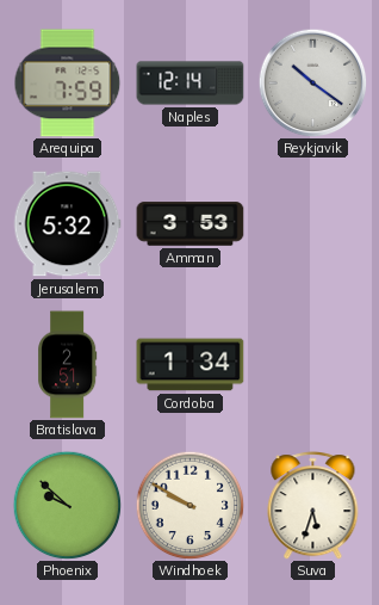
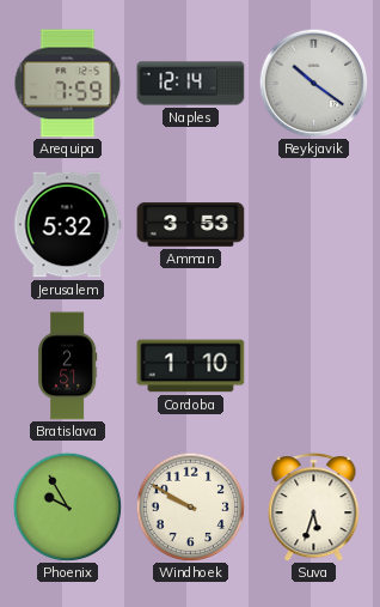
Cordoba: 1:34 -> 1:10 (191, 366)
Phoenix: 9:52 -> 9:55 (67, 506)
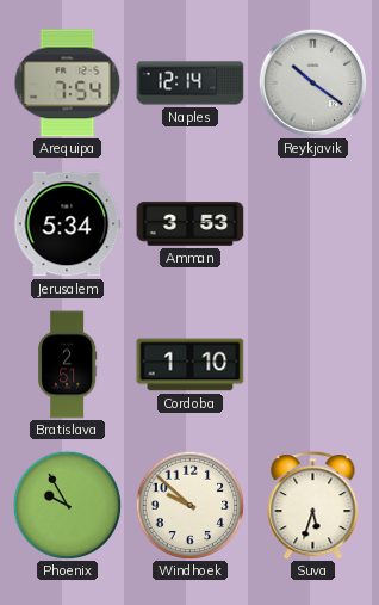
Arequipa: 7:59 -> 7:54 (68, 84)
Jerusalem: 5:32 -> 5:34 (67, 224)
Windhoek: 9:50 -> 9:52 (189, 505)
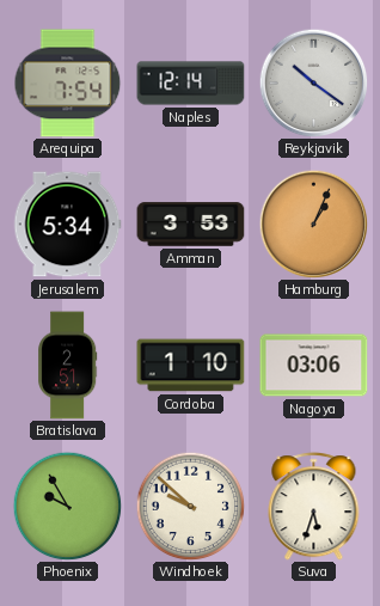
Hamburg: none -> 1:04 (313, 224)
Nagoya: none -> 03:06 (314, 366)
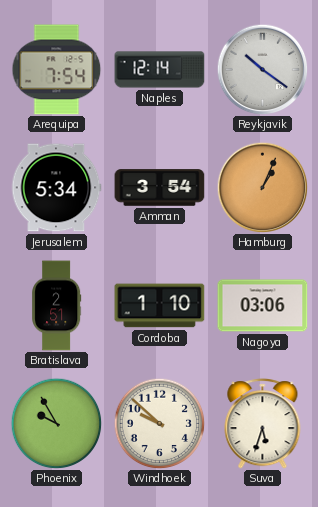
Amman: 3:53 -> 3:54 (160, 188)
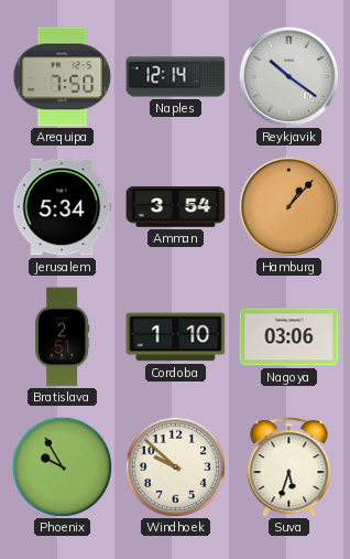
Arequipa: 7:54 -> 7:50 (63, 77)
Hamburg: 1:04 -> 1:07 (288, 206)
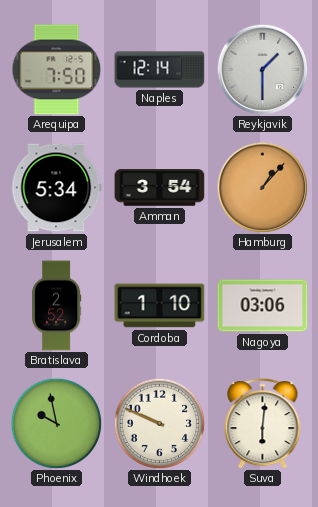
Reykjavik: 10:21 -> 1:30 (262, 69)
Bratislava: 2:51 -> 2:52 (57, 306)
Phoenix: 9:55 -> 9:58 (56, 423)
Windhoek: 9:52 -> 9:49 (159, 423)
Suva: 5:33 -> 6:01 (263, 424)
